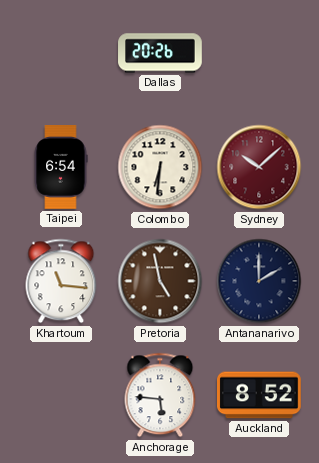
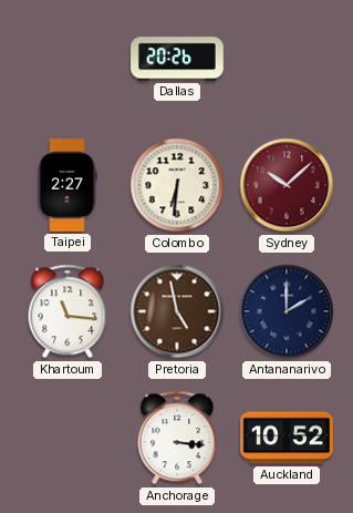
Taipei: 6:54 -> 2:27 (68, 185)
Anchorage: 5:46 -> 3:16 (177, 438)
Auckland: 8:52 -> 10:52 (288, 438)
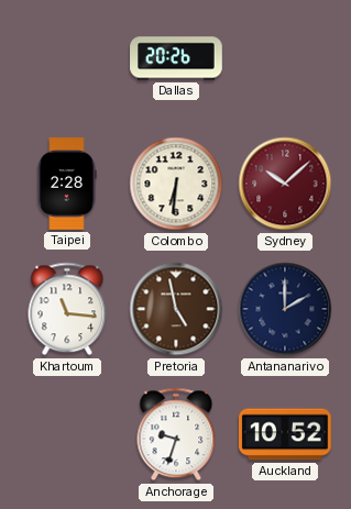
Taipei: 2:27 -> 2:28 (67, 184)
Anchorage: 3:16 -> 9:33 (176, 434)
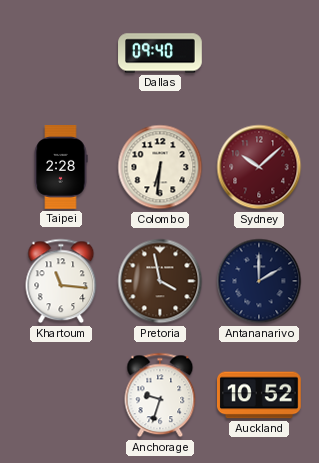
Dallas: 20:26 -> 09:40 (160, 53)
Pretoria: 4:58 -> 3:58 (160, 281)
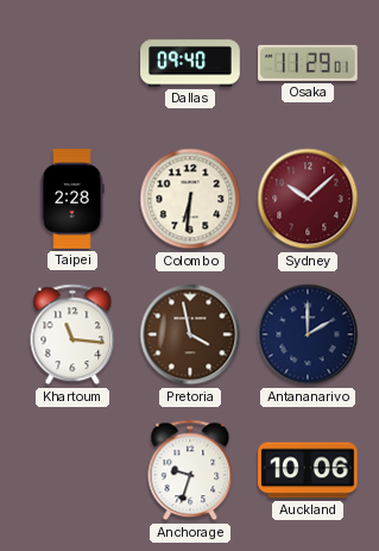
Osaka: none -> 11:29 (309, 63)
Auckland: 10:52 -> 10:06 (309, 470)
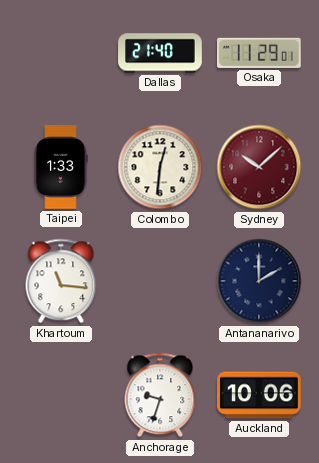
Dallas: 09:40 -> 21:40 (160, 53)
Taipei: 2:28 -> 1:33 (61, 167)
Colombo: 6:31 -> 12:31 (160, 167)
Pretoria: 3:58 -> none (190, 334)
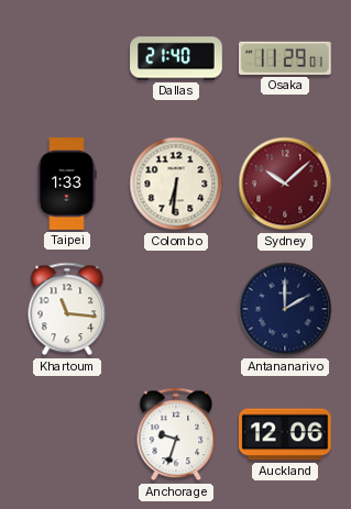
Colombo: 12:31 -> 6:31 (176, 184)
Auckland: 10:06 -> 12:06 (286, 434)
